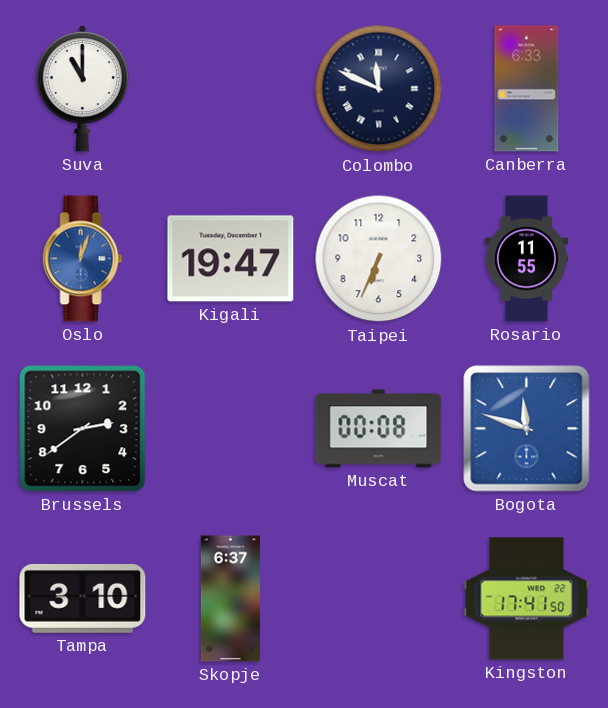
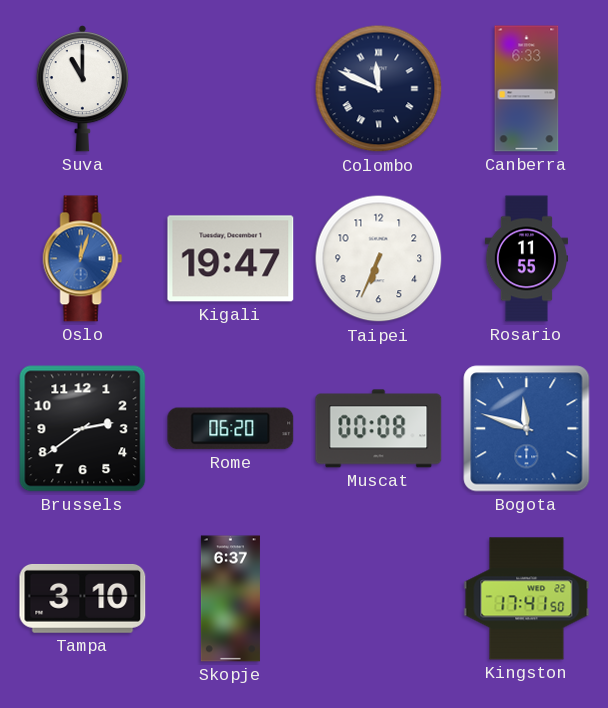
Rome: none -> 06:20 (231, 429)
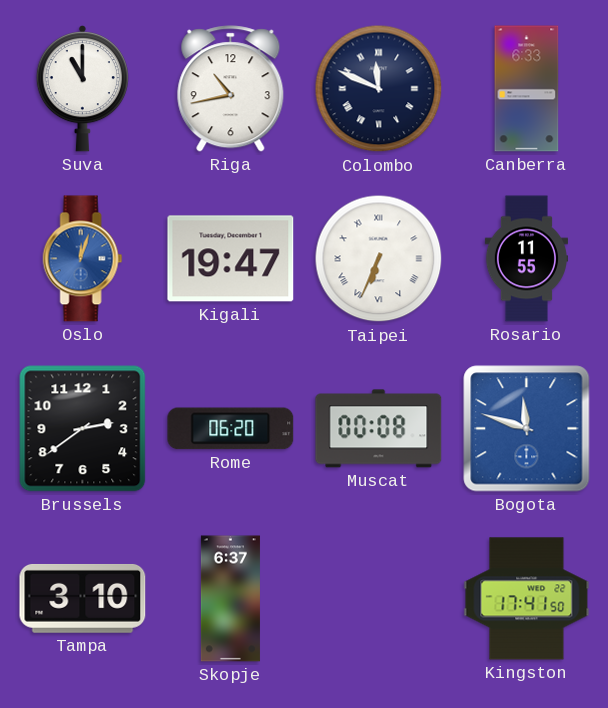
Riga: none -> 10:43 (231, 89)
Taipei numerals: Arabic -> Roman (379, 259)
